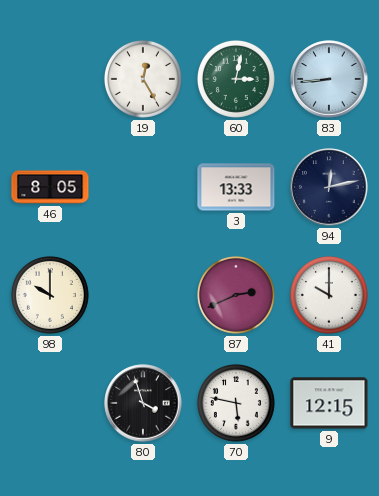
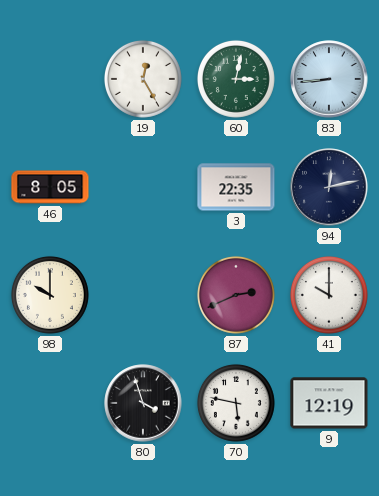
3: 13:33 -> 22:35 (236, 187)
9: 12:15 -> 12:19 (329, 403)
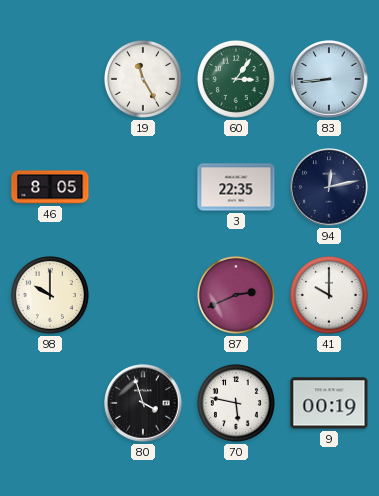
19: 12:25 -> 11:25 (143, 79)
60: 3:02 -> 3:06 (236, 79)
9: 12:19 -> 00:19 (329, 403)
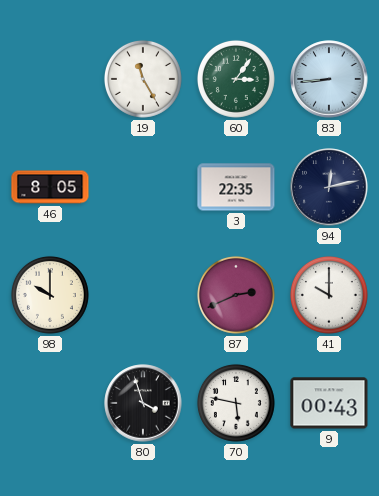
9: 00:19 -> 00:43 (329, 403)
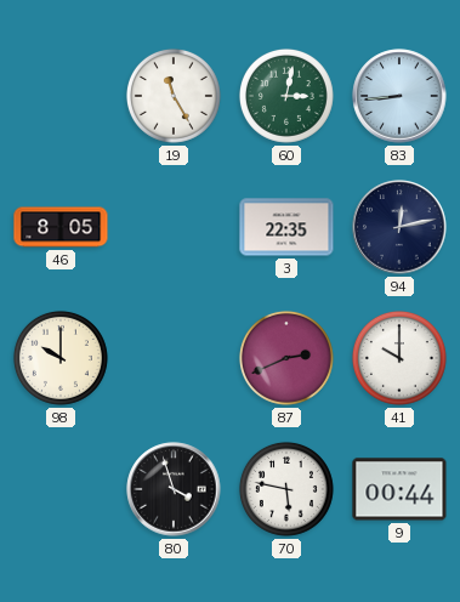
60: 3:06 -> 3:02 (286, 96)
9: 00:43 -> 00:44 (399, 489)
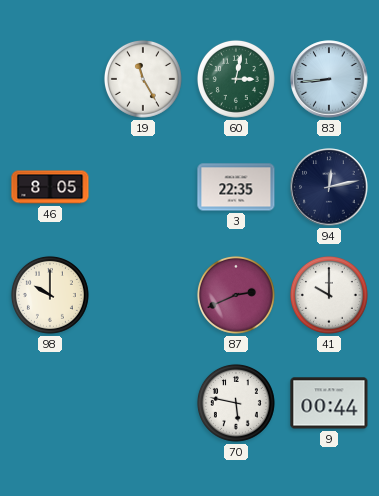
80: 3:57 -> none (174, 489)
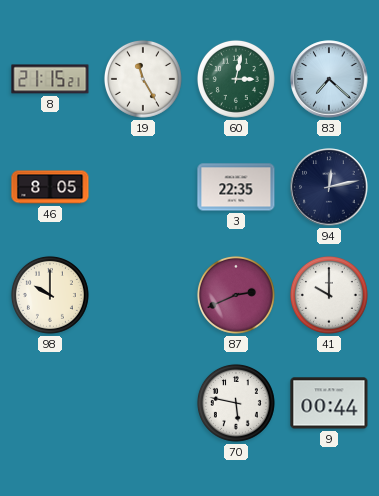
8: none -> 21:15 (50, 79)
83: 8:44 -> 7:22 (329, 79)
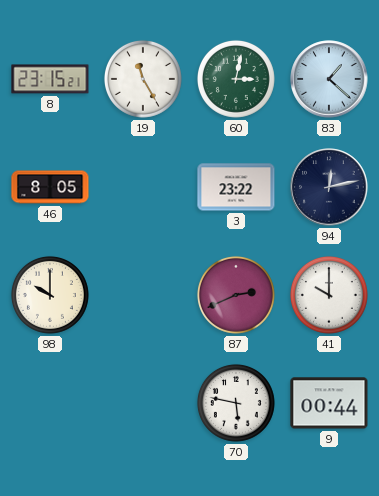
8: 21:15 -> 23:15 (50, 79)
83: 7:22 -> 1:22 (329, 79)
3: 22:35 -> 23:22 (236, 187)
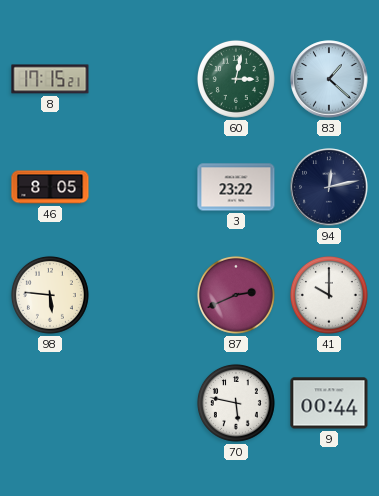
8: 23:15 -> 17:15 (50, 79)
19: 11:25 -> none (143, 79)
98: 10:00 -> 5:46 (50, 295)
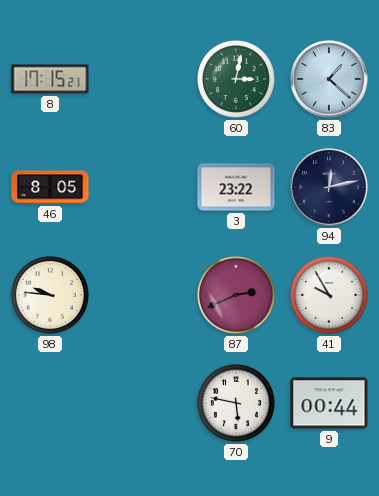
98: 5:46 -> 9:46 (50, 295)
41: 10:00 -> 9:55 (329, 295)
